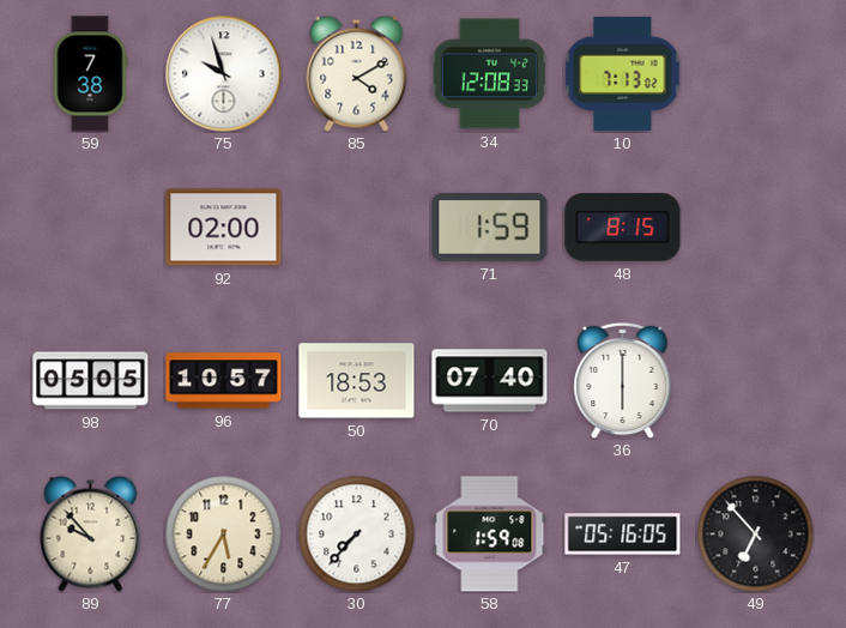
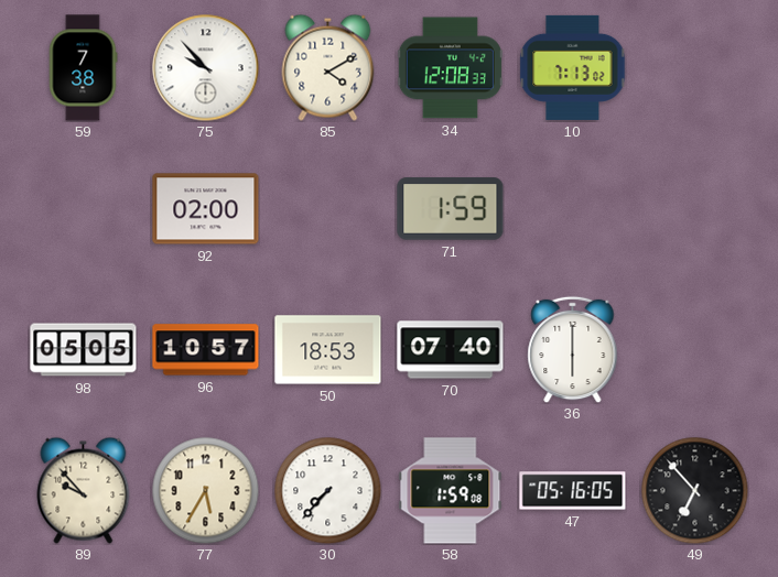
75: 9:57 -> 9:53 (206, 68)
48: 8:15 -> none (623, 228)
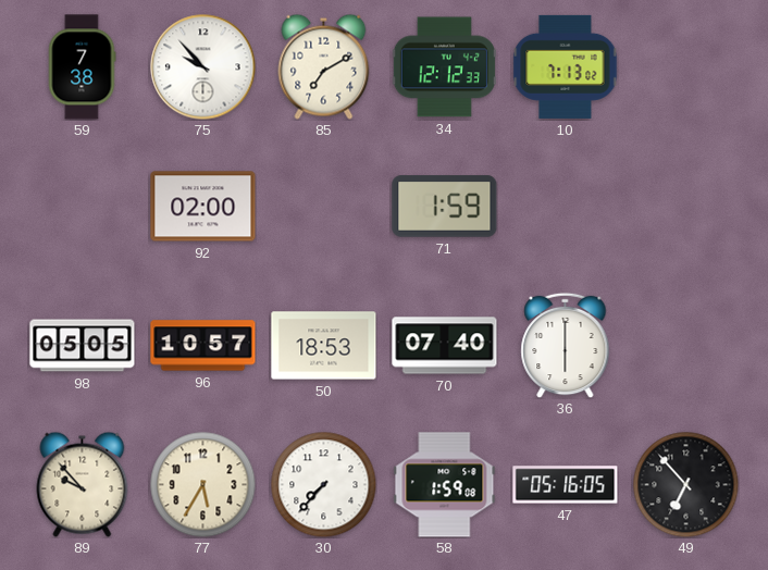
85: 4:10 -> 7:10 (324, 66)
34: 12:08 -> 12:12 (444, 67)
